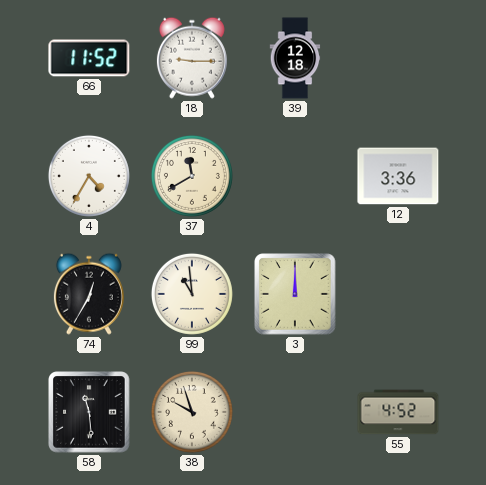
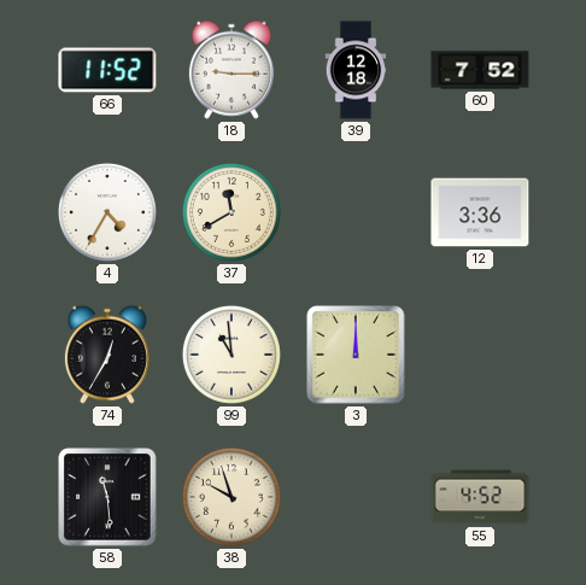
60: none -> 7:52 (480, 70)
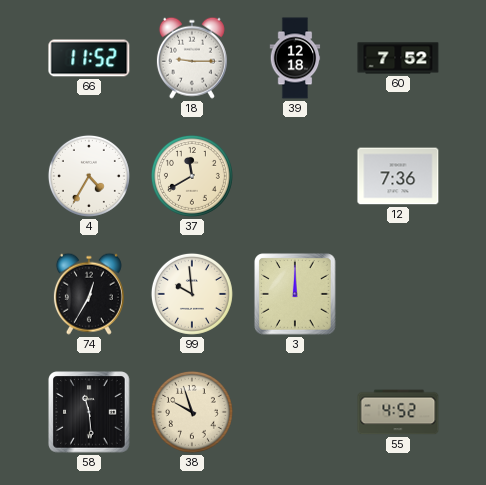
12: 3:36 -> 7:36 (398, 176)
99: 10:59 -> 9:59 (192, 294)
